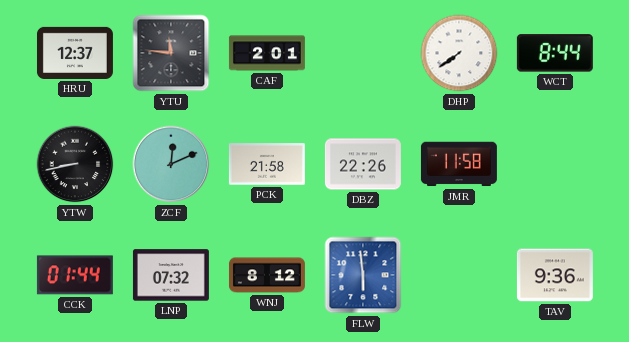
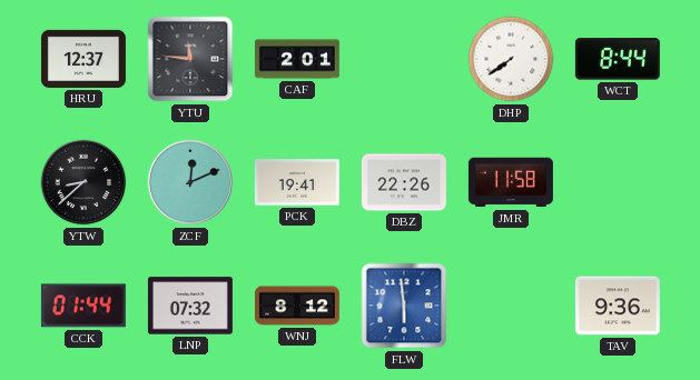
YTW: 8:43 -> 8:38 (83, 182)
PCK: 21:58 -> 19:41 (297, 182)
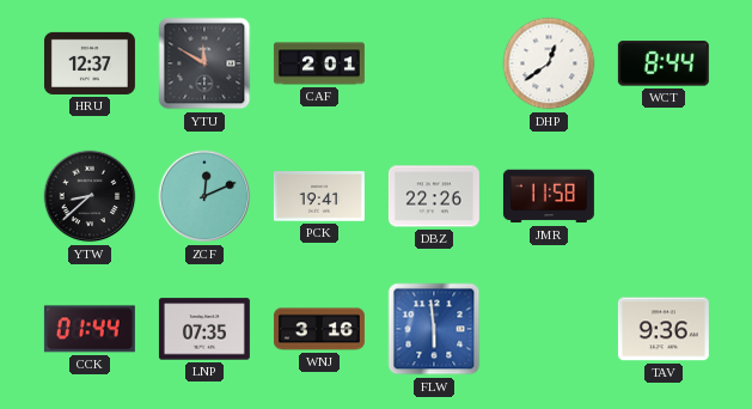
YTU: 11:46 -> 11:50 (204, 63)
DHP: 7:39 -> 12:39 (549, 63)
LNP: 07:32 -> 07:35 (204, 329)
WNJ: 8:12 -> 3:16 (319, 329)
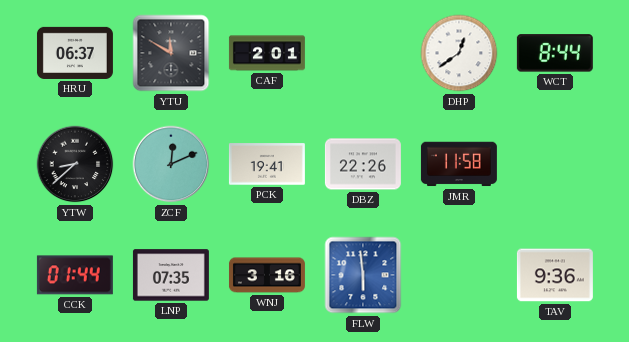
HRU: 12:37 -> 06:37 (75, 53)
